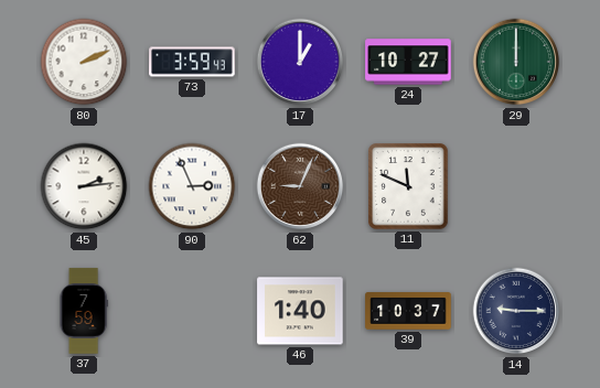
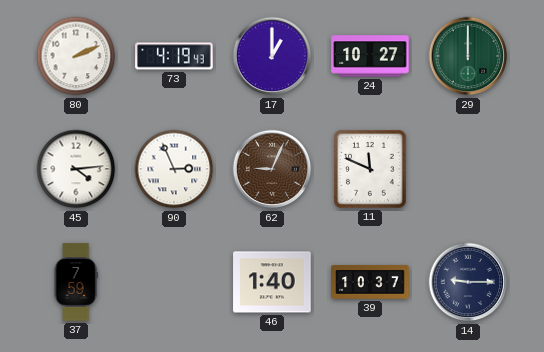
73: 3:59 -> 4:19 (174, 56)
45: 2:14 -> 4:14 (76, 169)
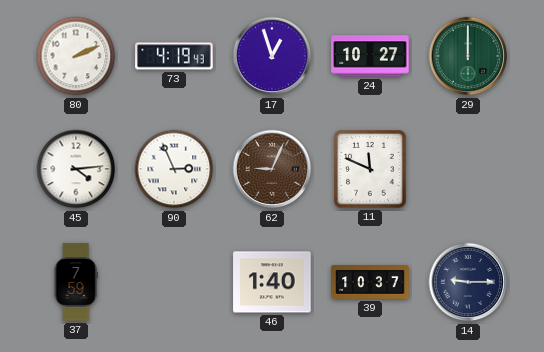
17: 1:00 -> 12:57 (272, 56)
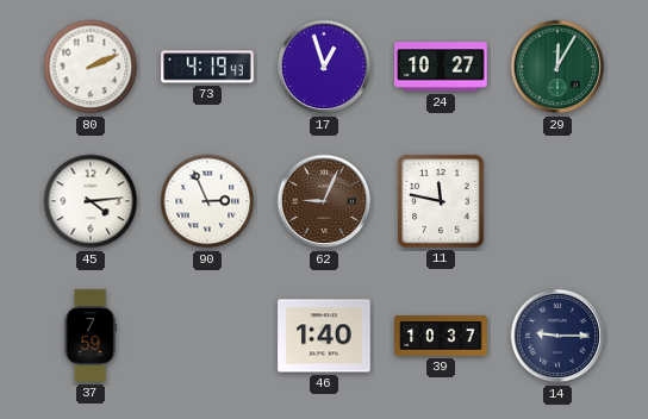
29: 12:00 -> 12:05 (557, 67)
11: 11:49 -> 11:47 (441, 201)
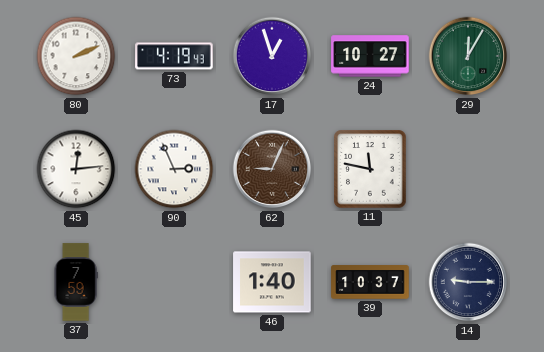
45: 4:14 -> 12:14 (76, 169)
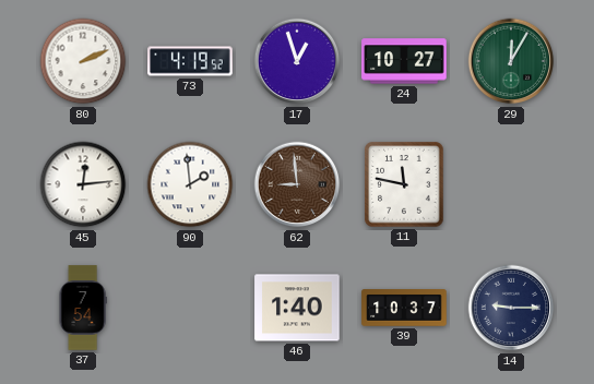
73: 4:19:43 -> 4:19:52 (190, 61)
90: 2:56 -> 1:59 (190, 184)
62: 9:04 -> 8:59 (297, 184)
37: 7:59 -> 7:54 (83, 308)
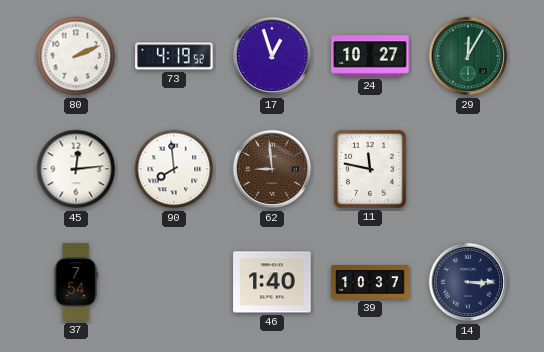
90: 1:59 -> 7:59 (174, 169)
14: 9:15 -> 3:15 (468, 282)
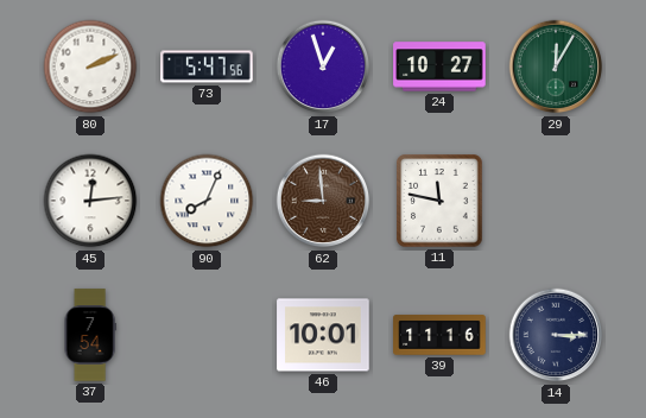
73: 4:19 -> 5:47 (207, 66)
90: 7:59 -> 8:04 (207, 201)
46: 1:40 -> 10:01 (323, 335)
39: 10:37 -> 11:16 (439, 335)
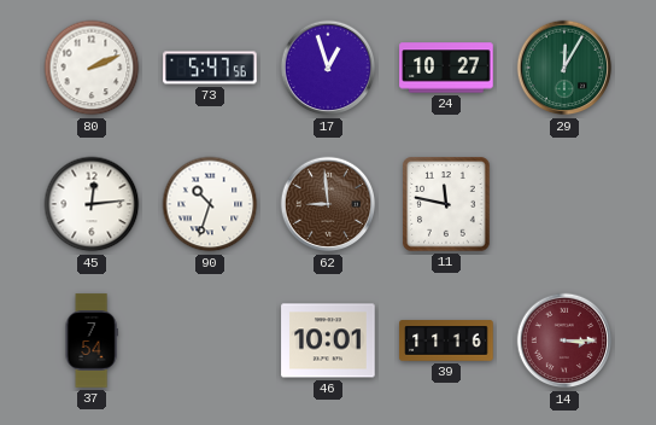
90: 8:04 -> 10:33 (210, 204)
14 dial: navy -> burgundy (564, 340)
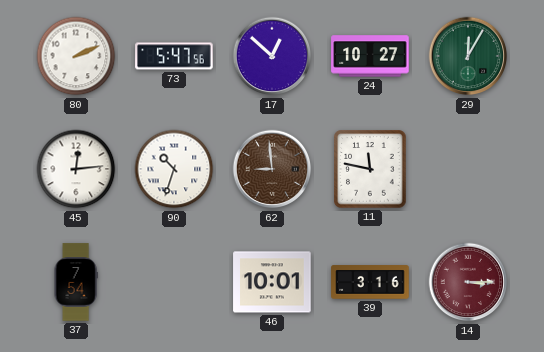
17: 12:57 -> 12:52 (272, 56)
39: 11:16 -> 3:16 (370, 282)
